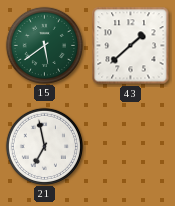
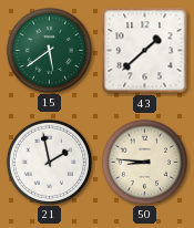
21: 6:58 -> 1:58 (49, 162)
50: none -> 8:46 (144, 162)
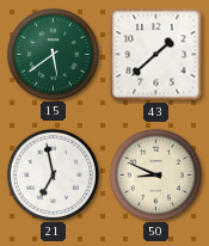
21: 1:58 -> 6:58 (53, 174)
50: 8:46 -> 8:49 (155, 174)
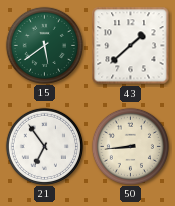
21: 6:58 -> 6:54 (44, 146)
50: 8:49 -> 8:44 (130, 146)
